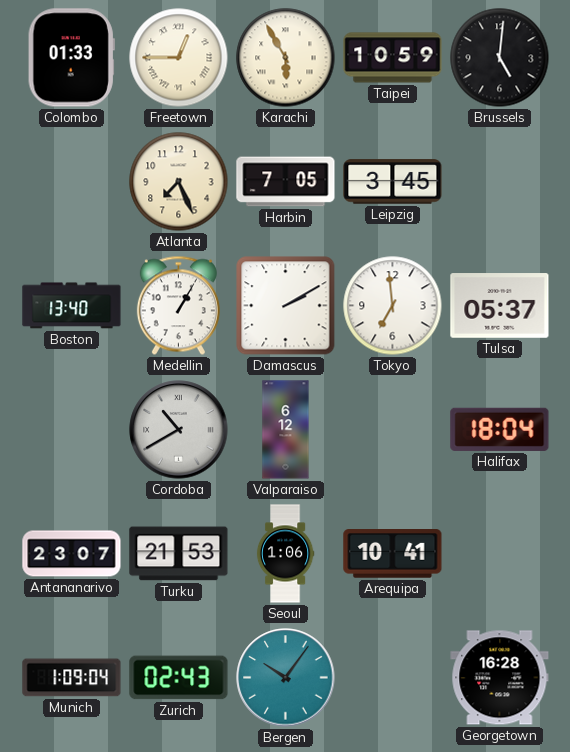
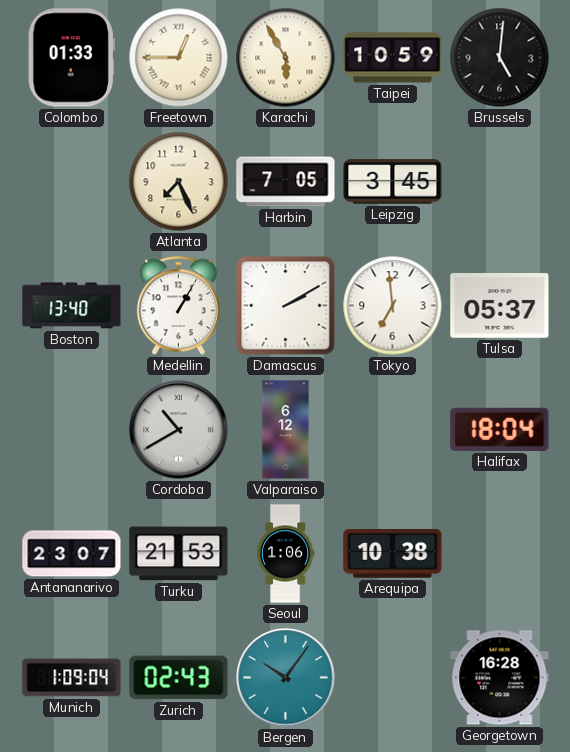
Arequipa: 10:41 -> 10:38 (393, 554)
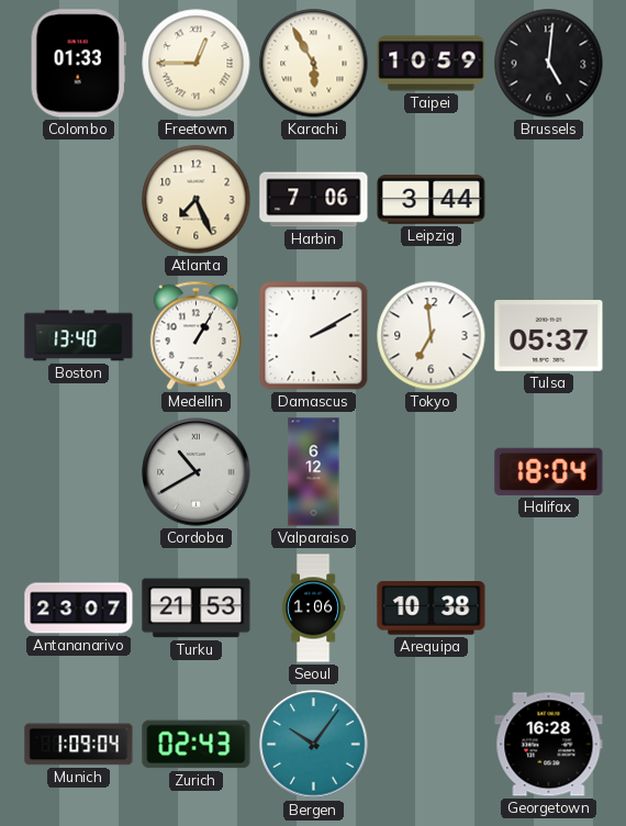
Harbin: 7:05 -> 7:06 (314, 200)
Leipzig: 3:45 -> 3:44 (432, 200)
